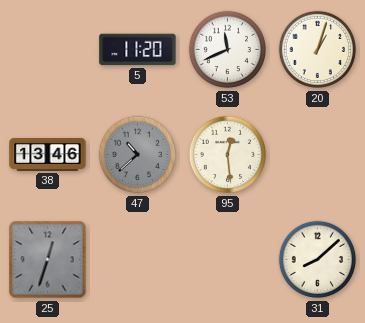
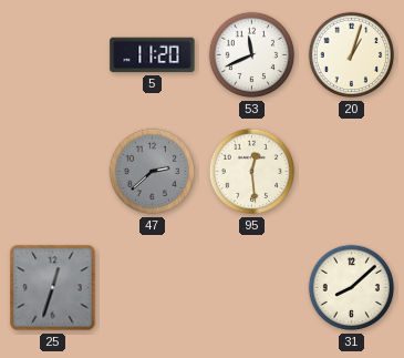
38: 13:46 -> none (48, 154)
47: 10:38 -> 2:38 (153, 172)
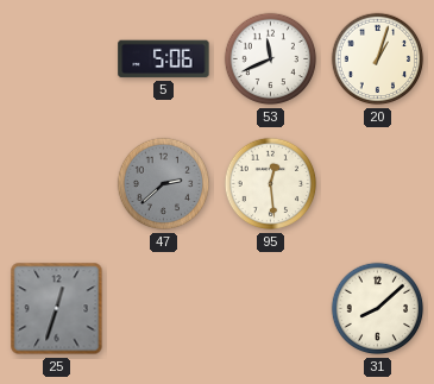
5: 11:20 -> 5:06 (164, 59)
